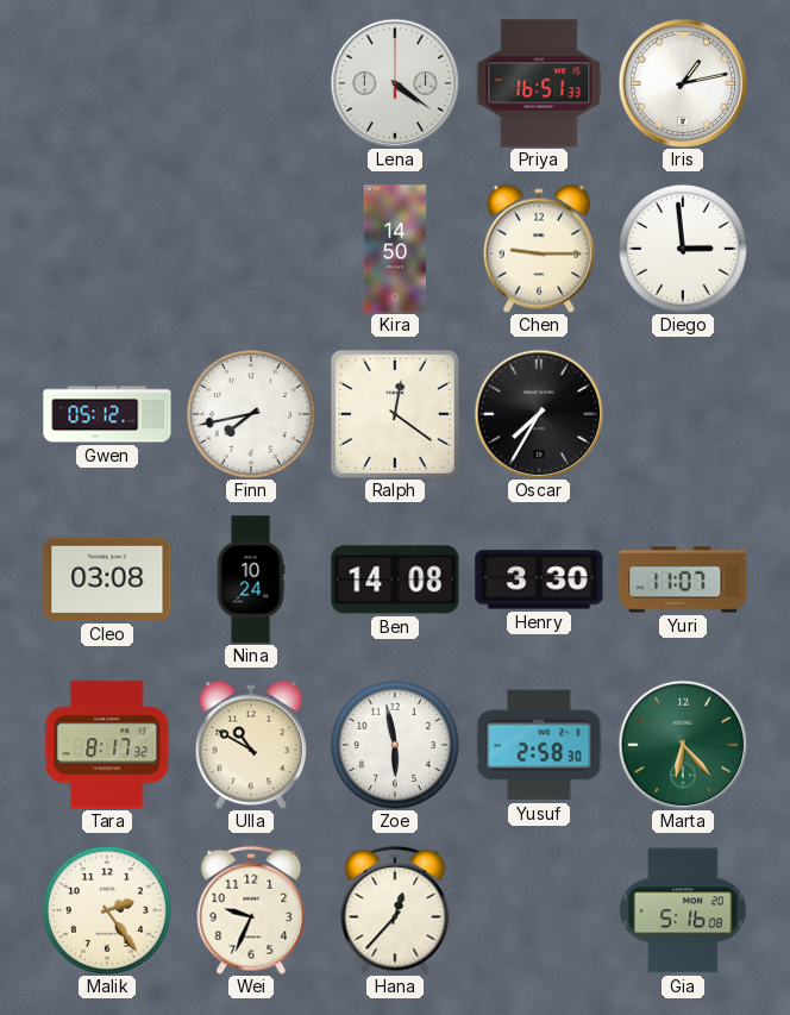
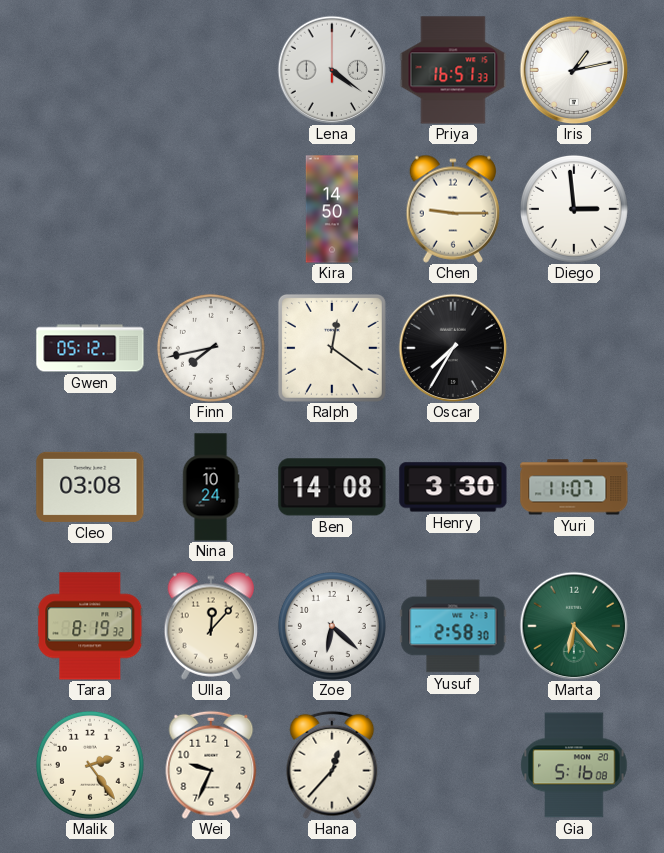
Tara: 8:17 -> 8:19 (90, 626)
Ulla: 10:50 -> 12:07 (210, 626)
Zoe: 5:58 -> 6:22 (332, 626)
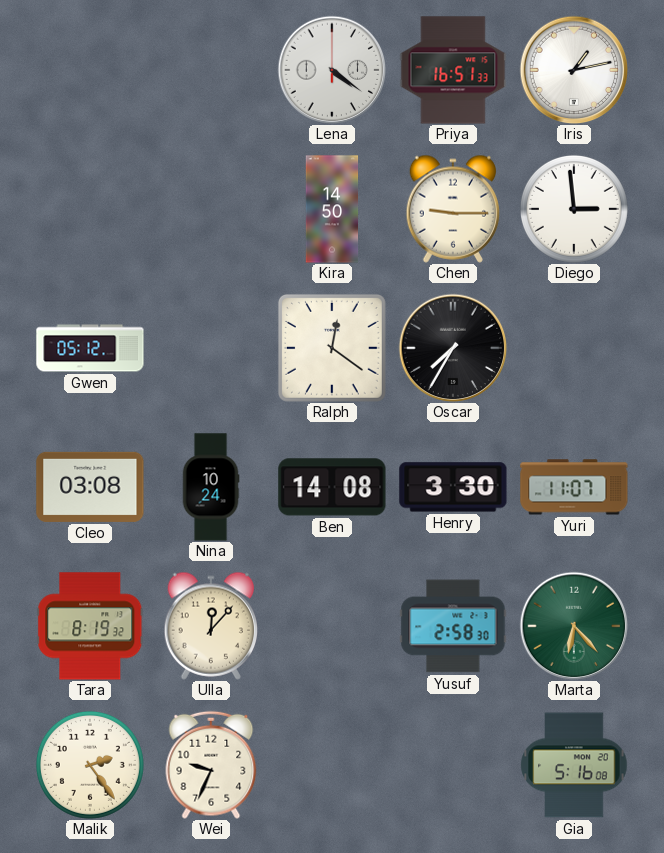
Finn: 7:43 -> none (211, 348)
Zoe: 6:22 -> none (332, 626)
Hana: 12:37 -> none (332, 765)
